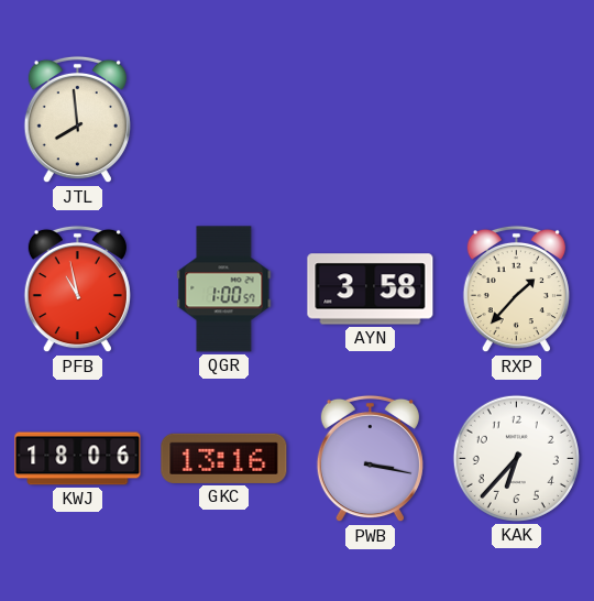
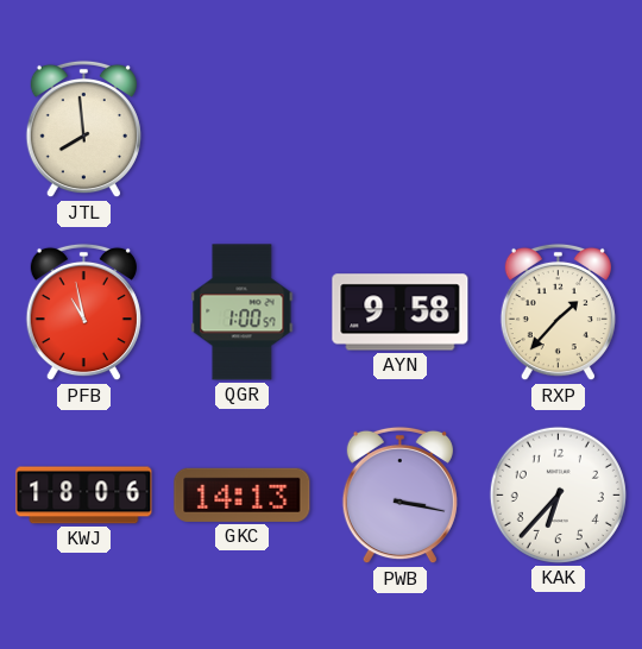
AYN: 3:58 -> 9:58 (401, 313)
GKC: 13:16 -> 14:13 (243, 494)
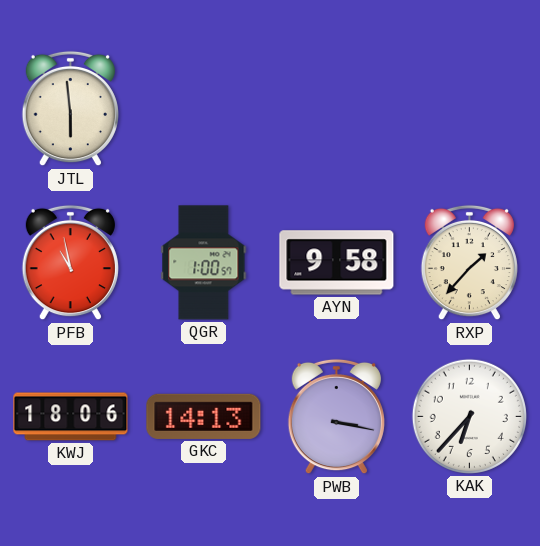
JTL: 7:59 -> 5:59 (70, 109)
